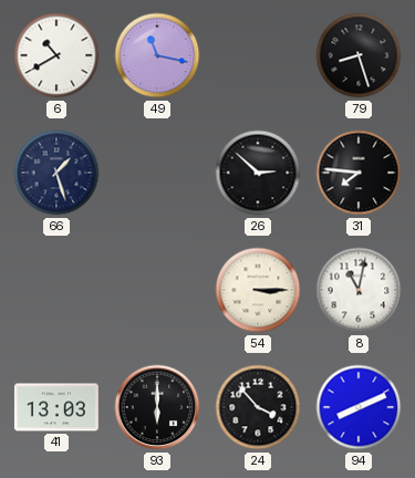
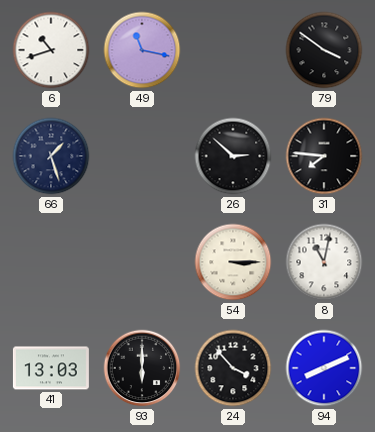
6: 10:40 -> 10:42 (51, 50)
79: 8:27 -> 3:51 (324, 50)
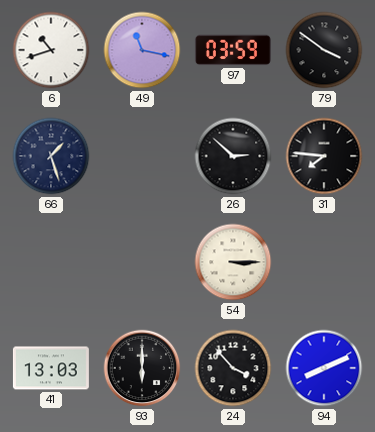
97: none -> 03:59 (233, 50)
8: 11:02 -> none (324, 262)
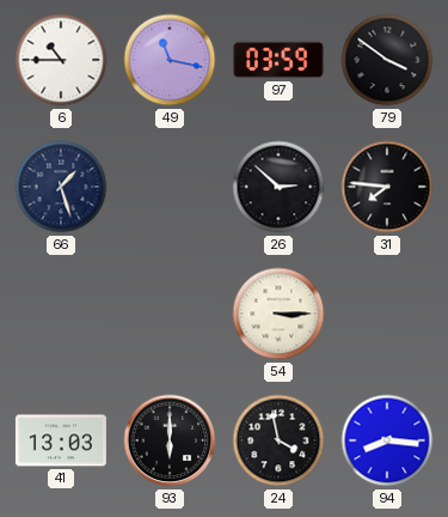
6: 10:42 -> 10:45 (61, 60)
24: 3:53 -> 3:58 (278, 440)
94: 8:11 -> 8:16 (387, 440)
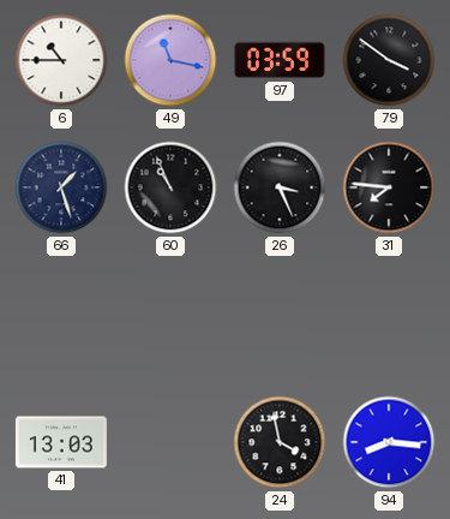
60: none -> 10:56 (170, 187)
26: 2:52 -> 3:26 (280, 187)
54: 3:15 -> none (278, 314)
93: 6:00 -> none (170, 440)
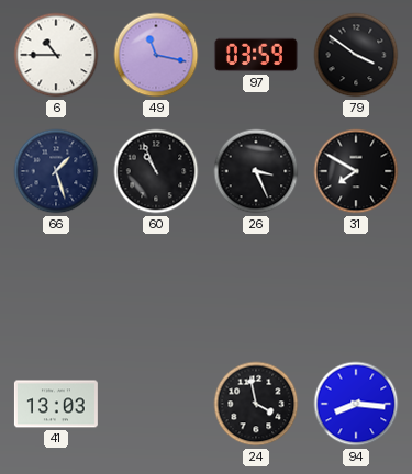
31: 7:46 -> 7:50 (356, 171)
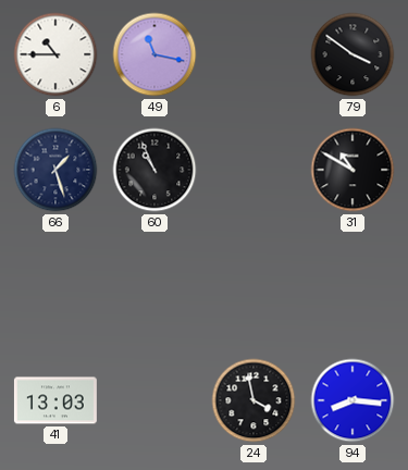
97: 03:59 -> none (256, 55)
26: 3:26 -> none (256, 171)
31: 7:50 -> 10:50 (353, 170)
